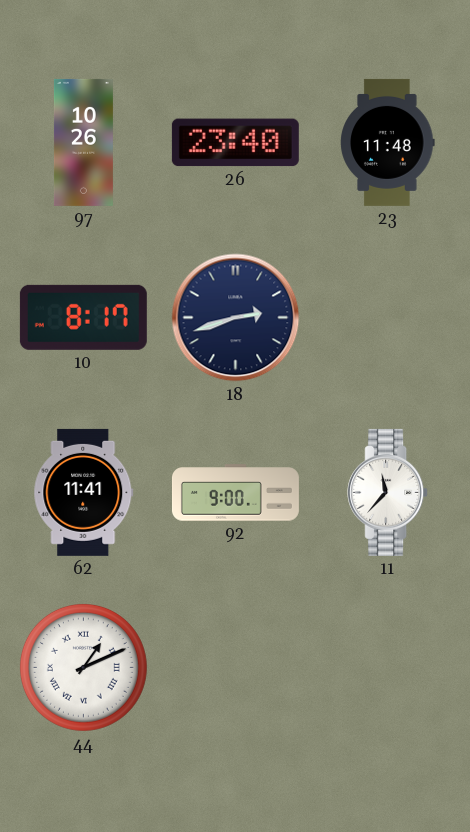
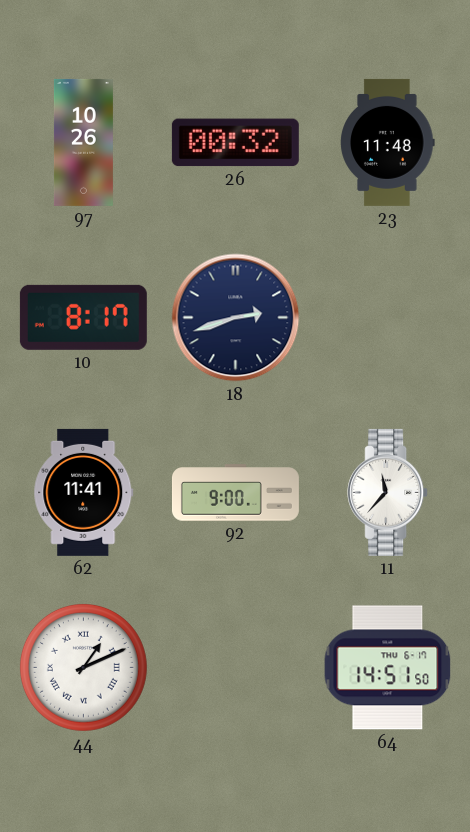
26: 23:40 -> 00:32 (235, 143)
64: none -> 14:51 (388, 668)
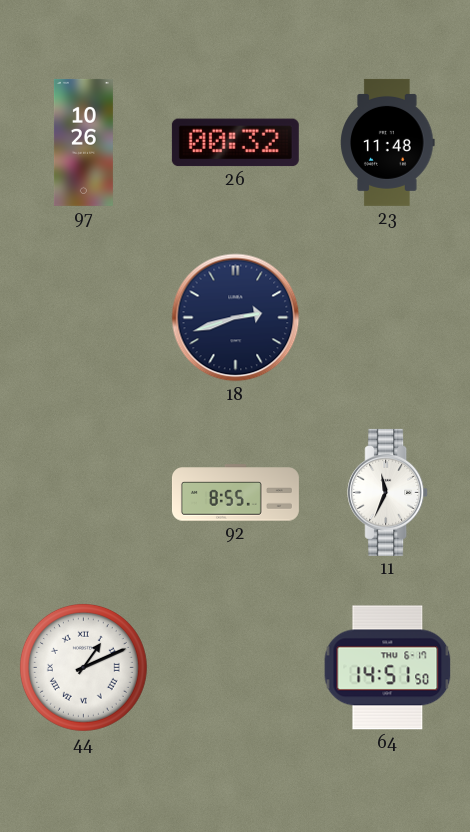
10: 8:17 -> none (83, 317)
62: 11:41 -> none (84, 492)
92: 9:00 -> 8:55 (235, 493)
11: 11:37 -> 11:34 (388, 492)
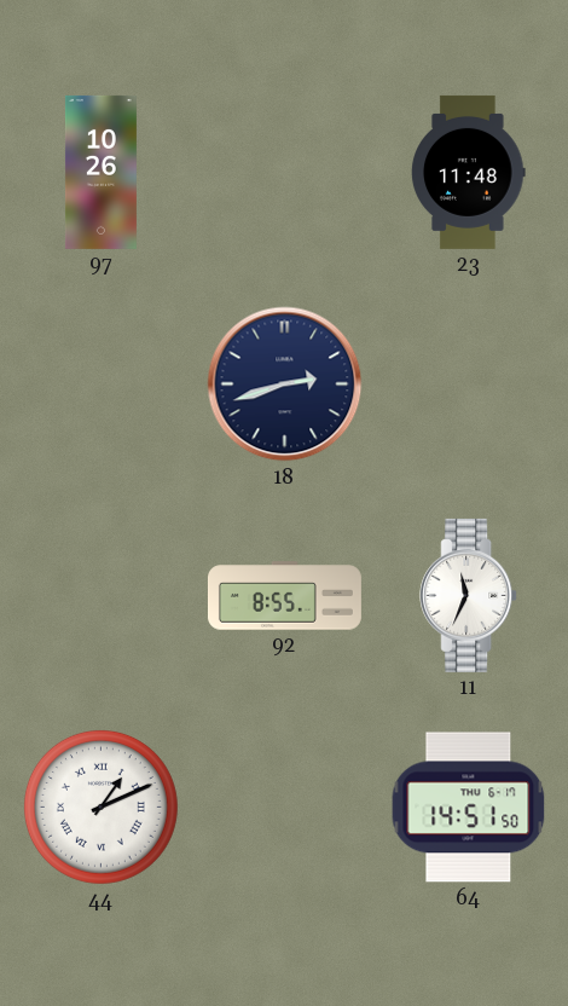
26: 00:32 -> none (235, 143)
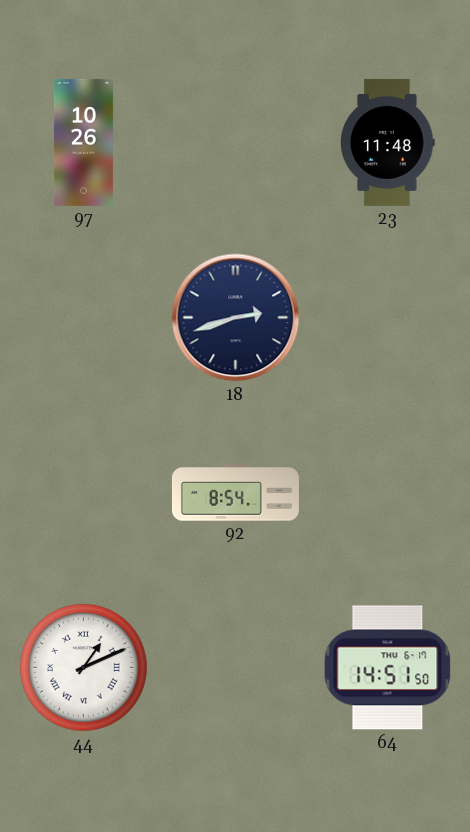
92: 8:55 -> 8:54 (235, 493)
11: 11:34 -> none (469, 595)
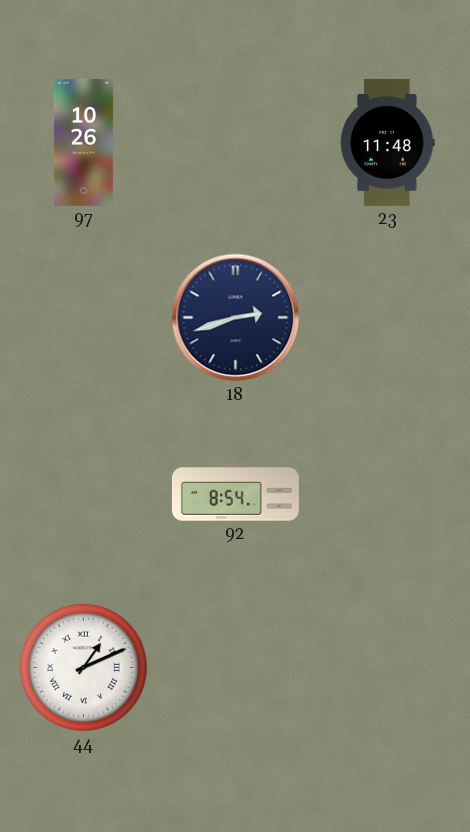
64: 14:51 -> none (388, 668)
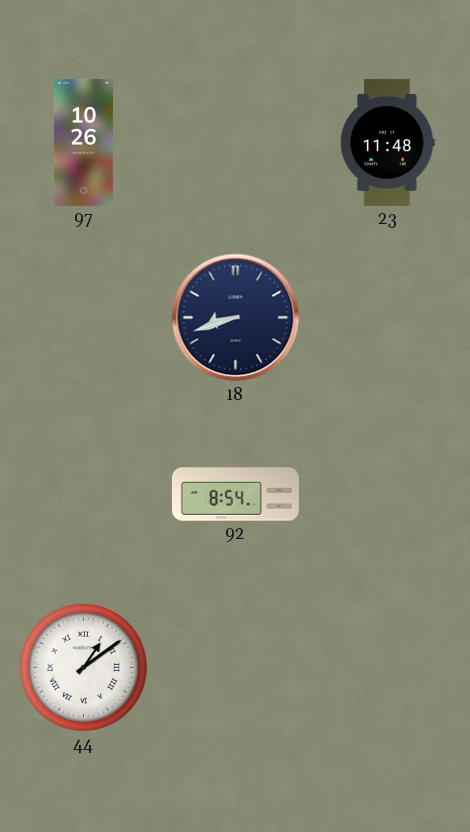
18: 2:42 -> 8:42 (236, 318)
44: 1:11 -> 1:09 (83, 667)
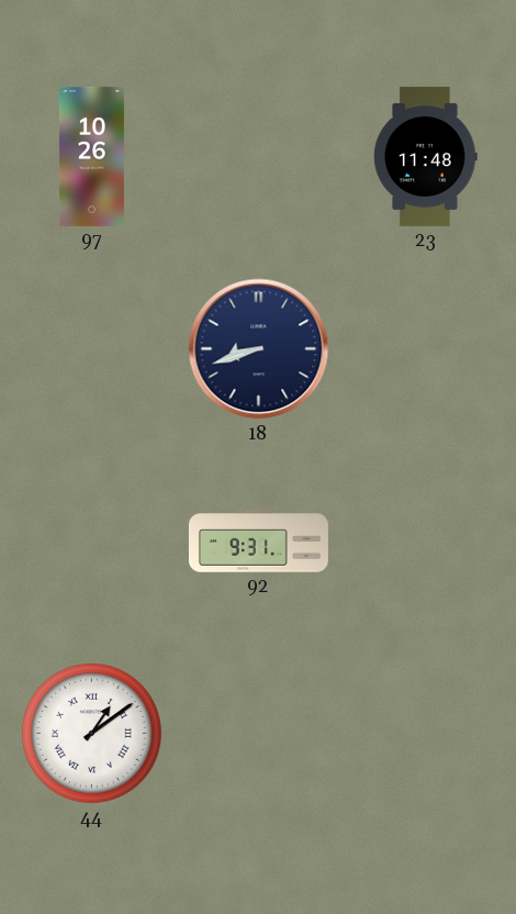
92: 8:54 -> 9:31 (258, 542)
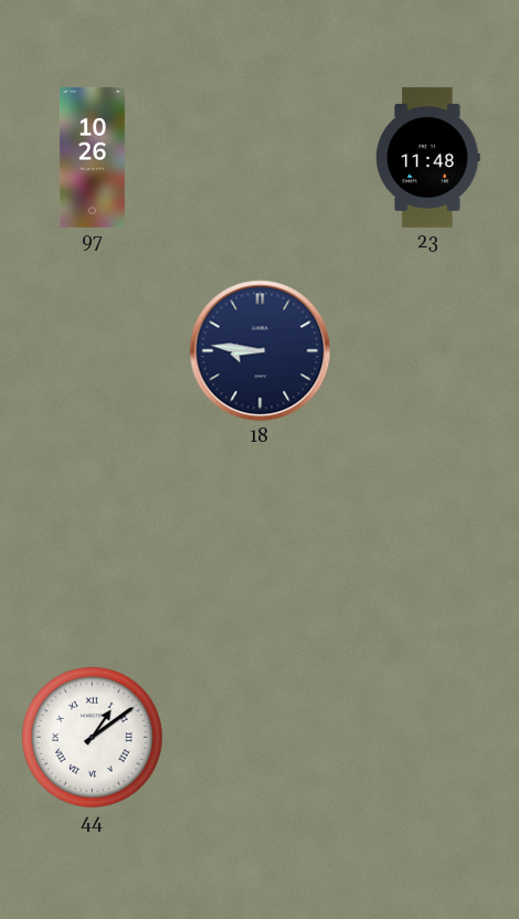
18: 8:42 -> 8:46 (261, 351)
92: 9:31 -> none (258, 542)
